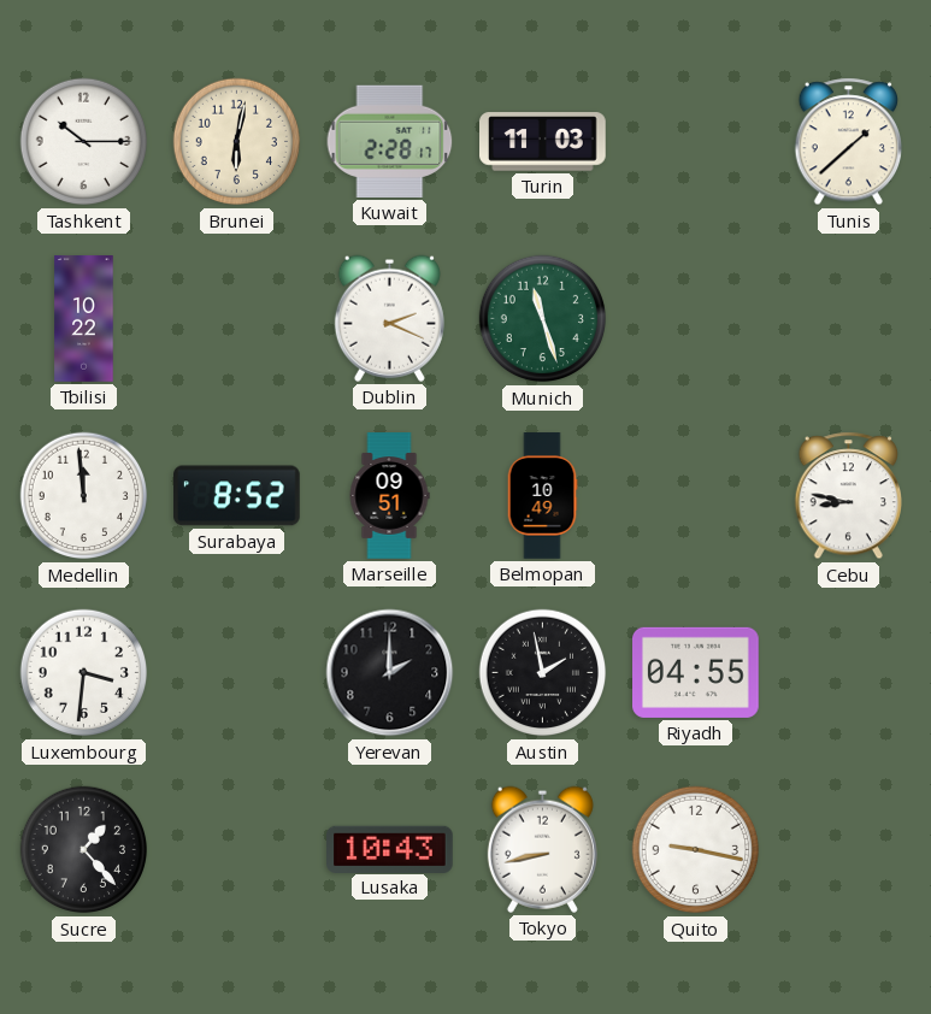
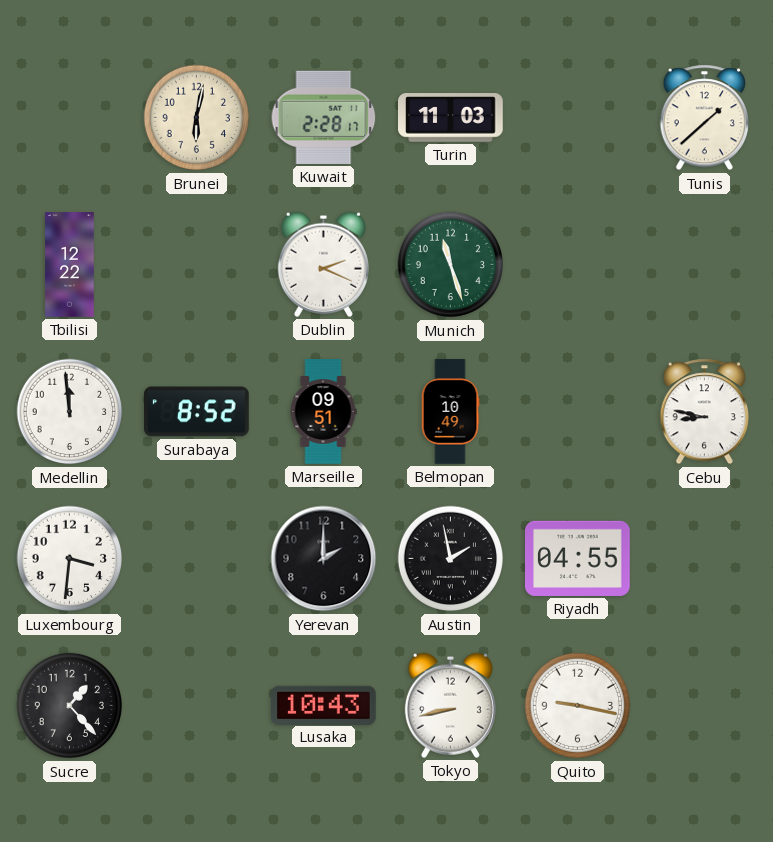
Tashkent: 10:15 -> none (84, 142)
Tbilisi: 10:22 -> 12:22 (70, 265)
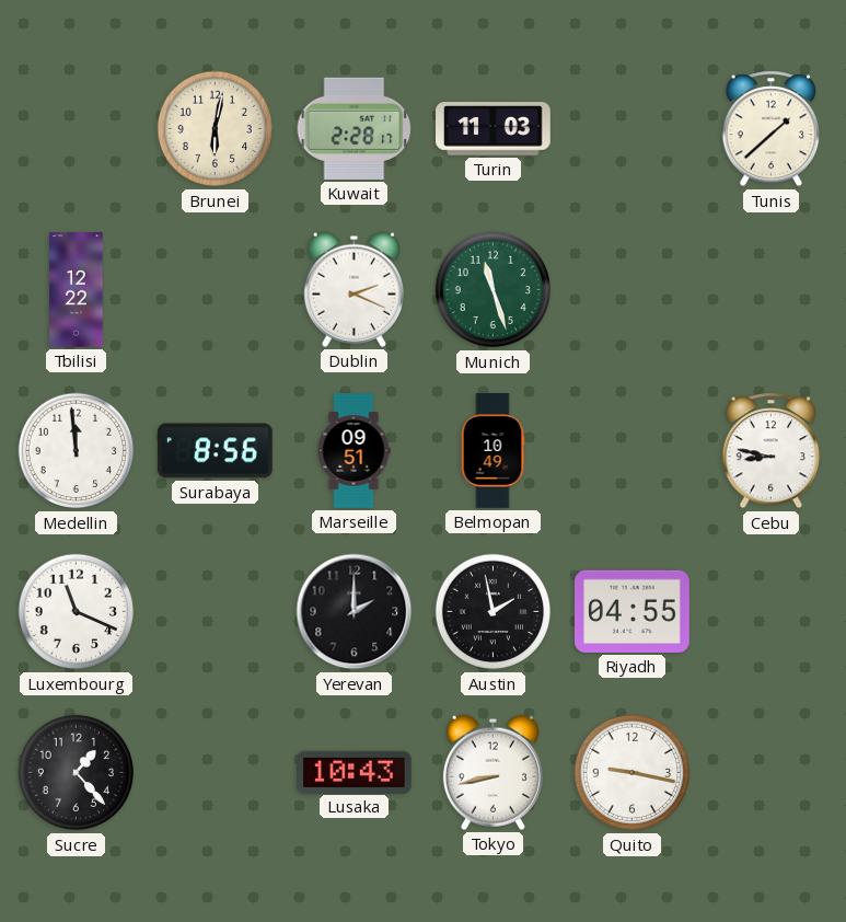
Surabaya: 8:52 -> 8:56 (216, 451)
Luxembourg: 3:31 -> 11:19 (77, 612)
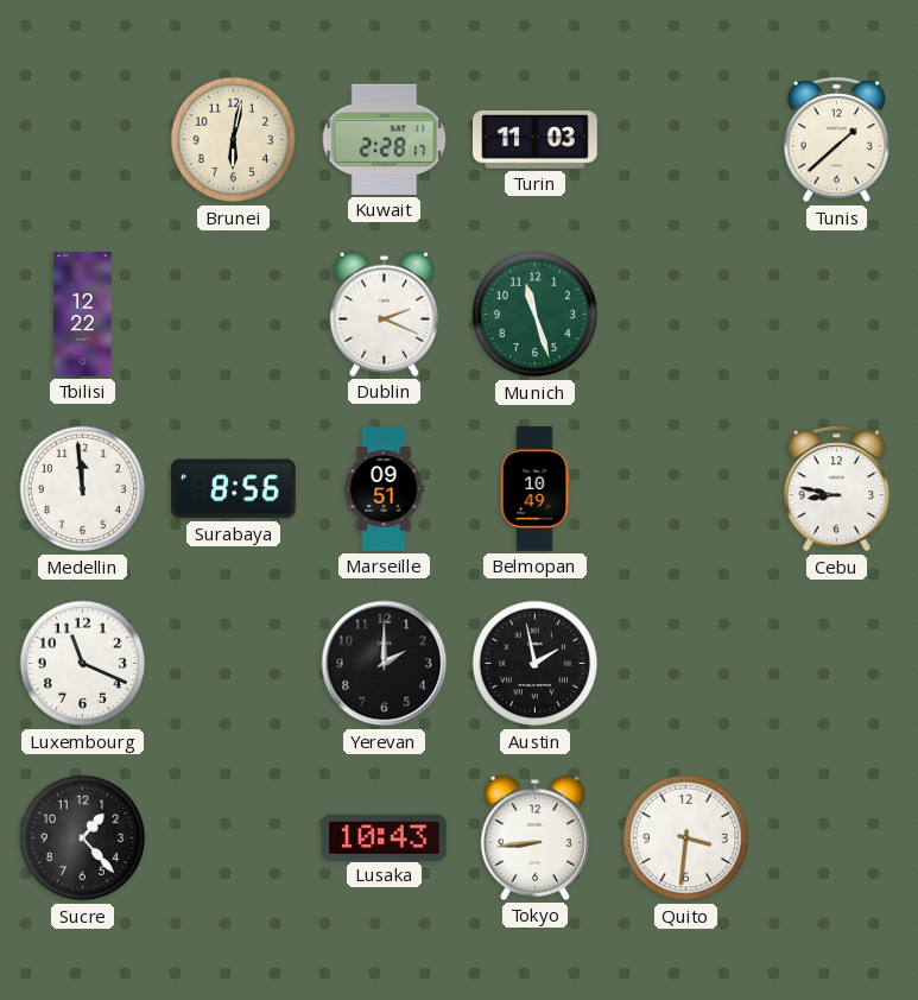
Riyadh: 04:55 -> none (633, 611)
Tokyo: 8:43 -> 8:44 (534, 837)
Quito: 9:17 -> 3:31 (686, 838)
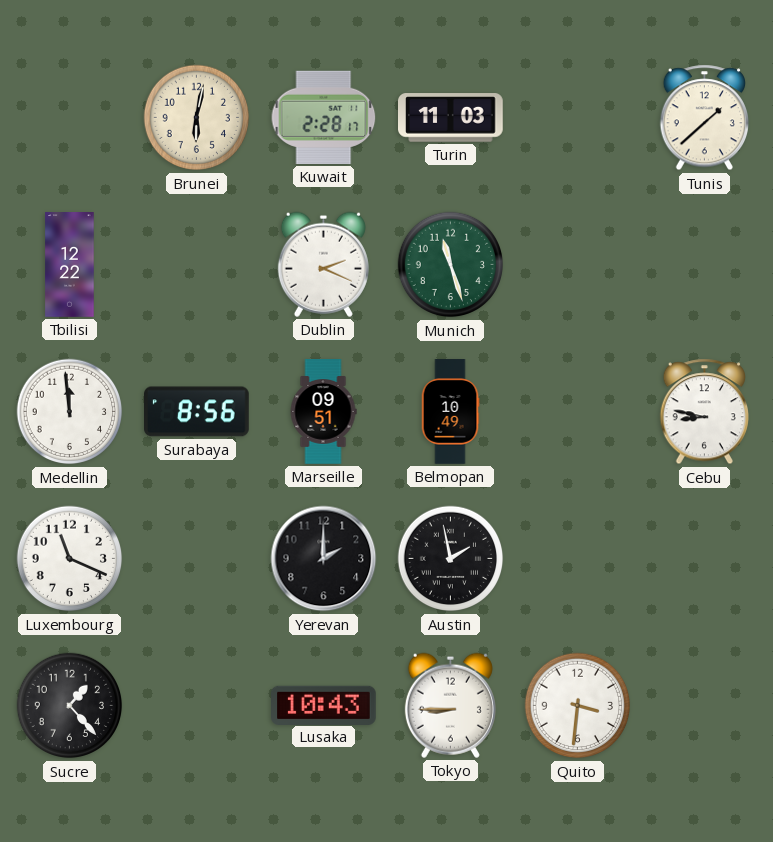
Tokyo: 8:44 -> 8:45 (450, 705)
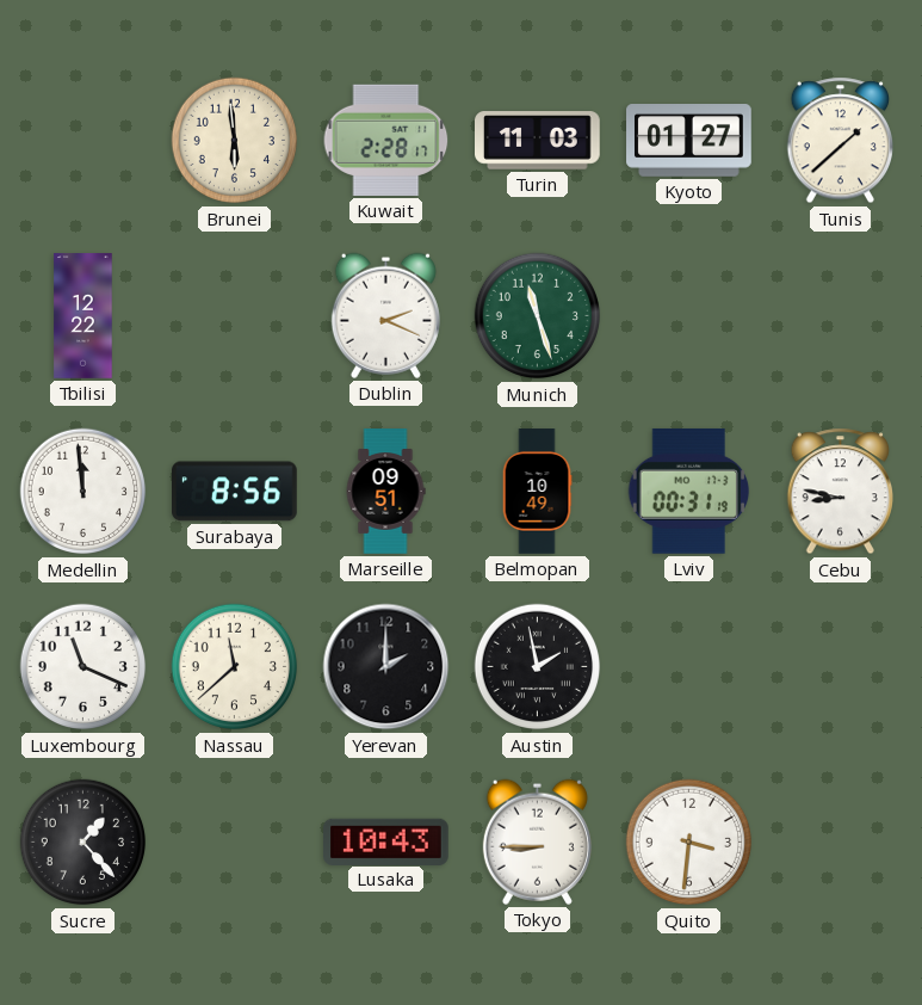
Brunei: 6:02 -> 5:59 (235, 141)
Kyoto: none -> 01:27 (689, 141)
Lviv: none -> 00:31 (689, 491)
Nassau: none -> 11:38 (235, 667)
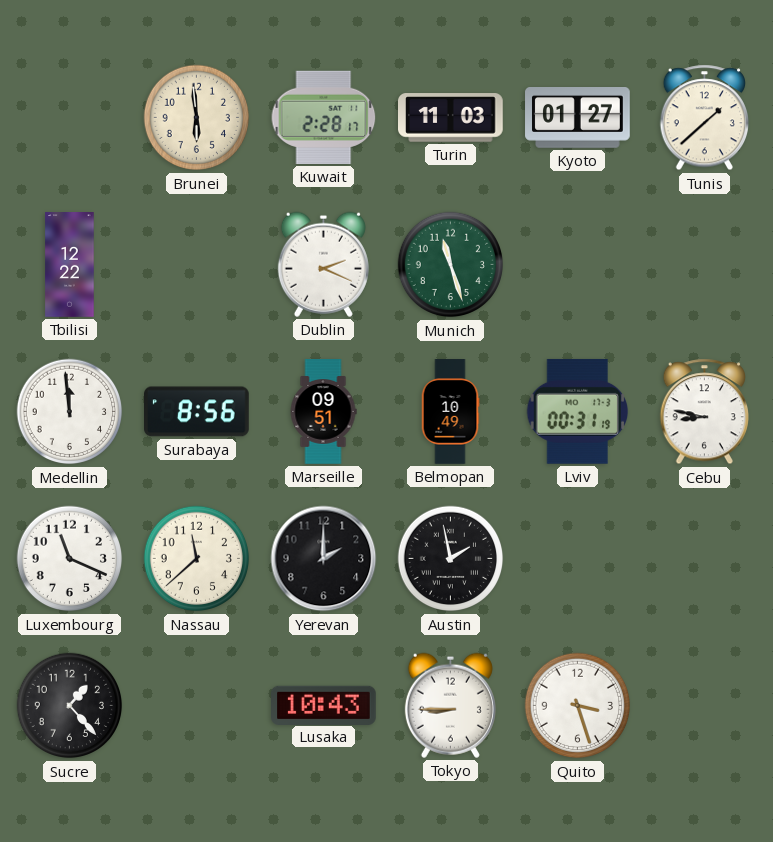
Quito: 3:31 -> 3:27 (578, 706)
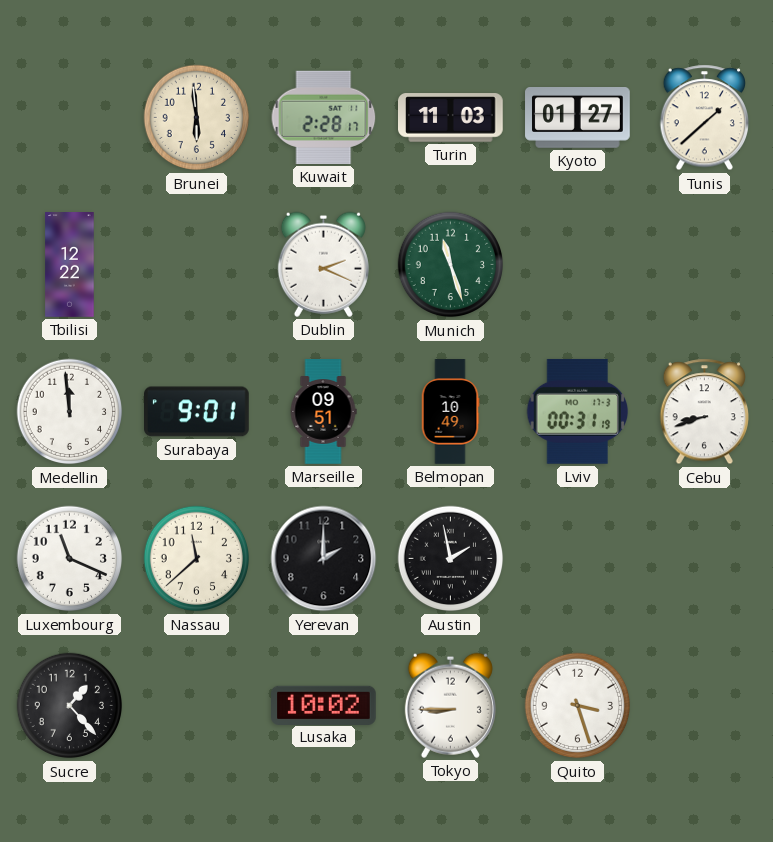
Surabaya: 8:56 -> 9:01 (197, 412)
Cebu: 8:47 -> 8:42 (704, 412)
Lusaka: 10:43 -> 10:02 (324, 705)
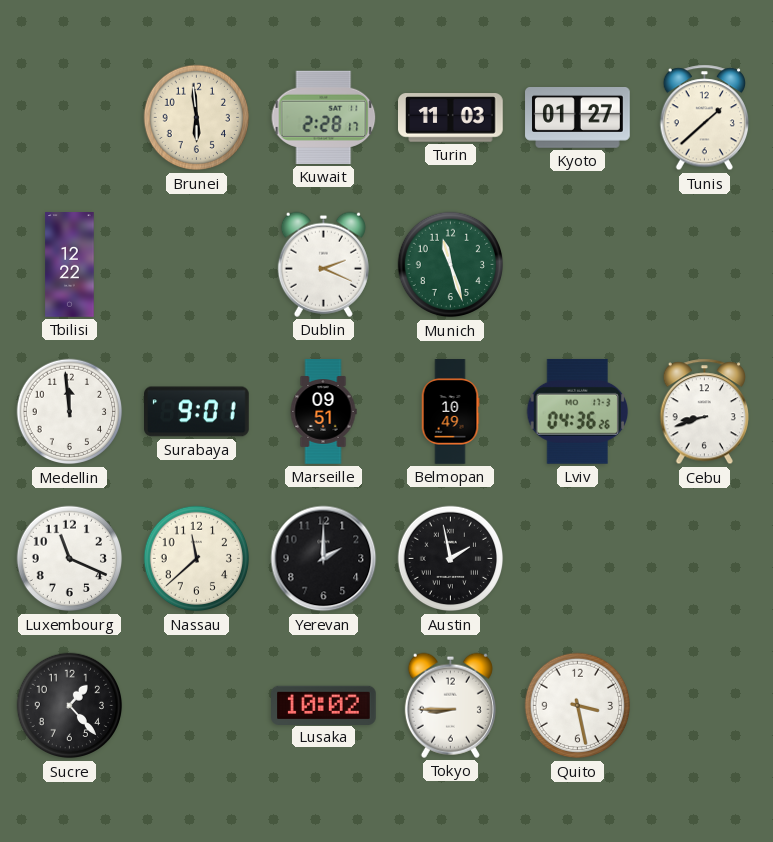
Lviv: 00:31 -> 04:36 (578, 411)
Quito: 3:27 -> 3:28 (578, 706)
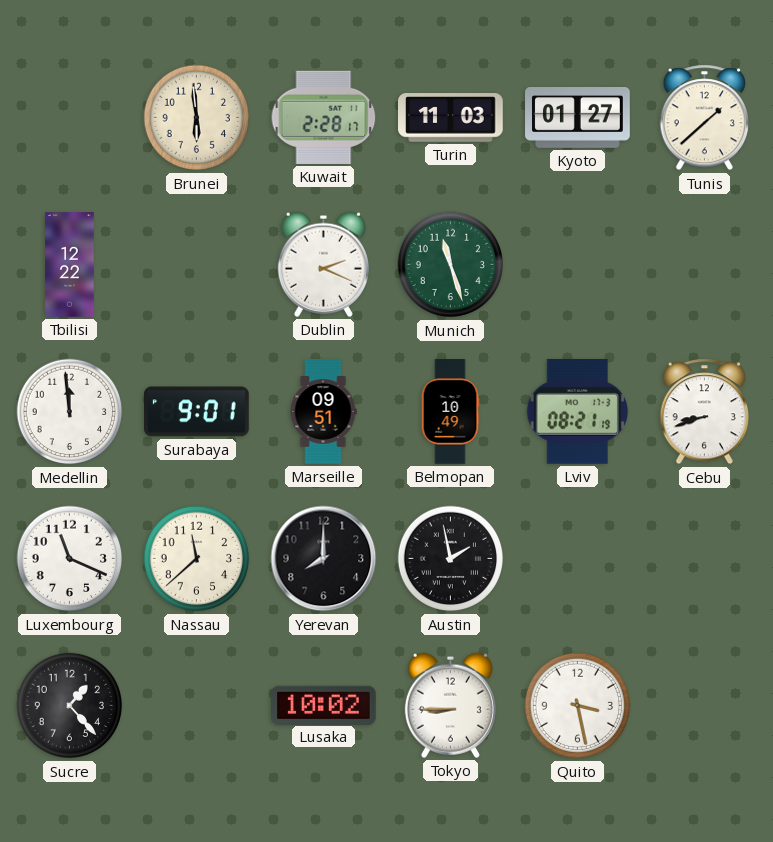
Lviv: 04:36 -> 08:21 (578, 411)
Yerevan: 2:00 -> 8:00 (324, 559)
